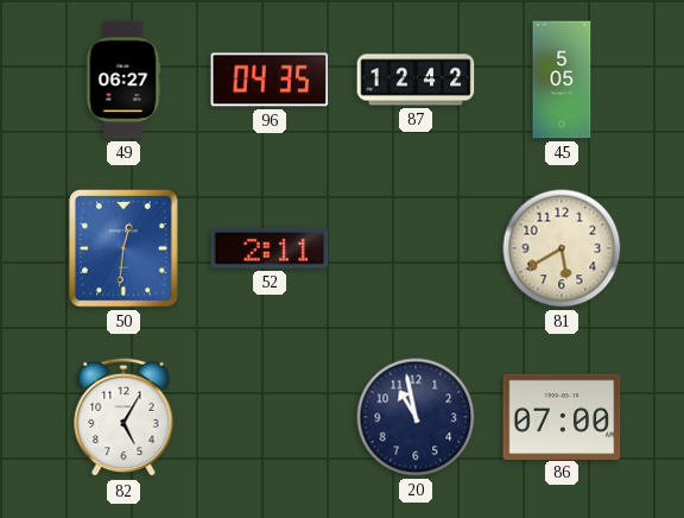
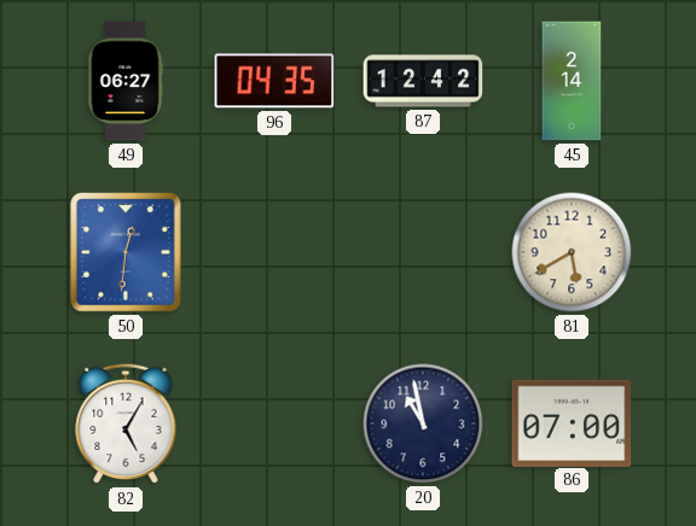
45: 5:05 -> 2:14 (572, 81)
52: 2:11 -> none (270, 248)
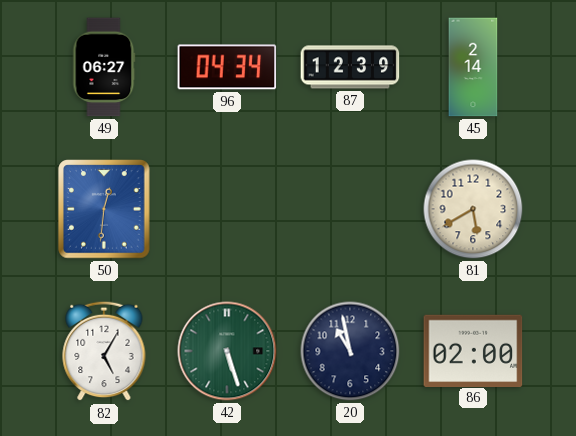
96: 04:35 -> 04:34 (227, 67)
87: 12:42 -> 12:39 (350, 67)
42: none -> 5:27 (227, 351)
86: 07:00 -> 02:00 (473, 350)
